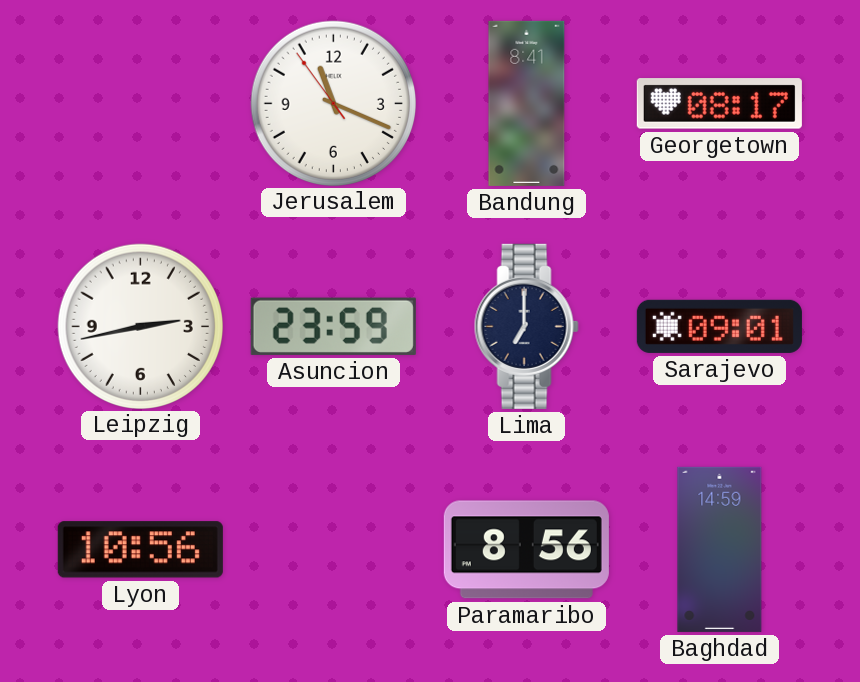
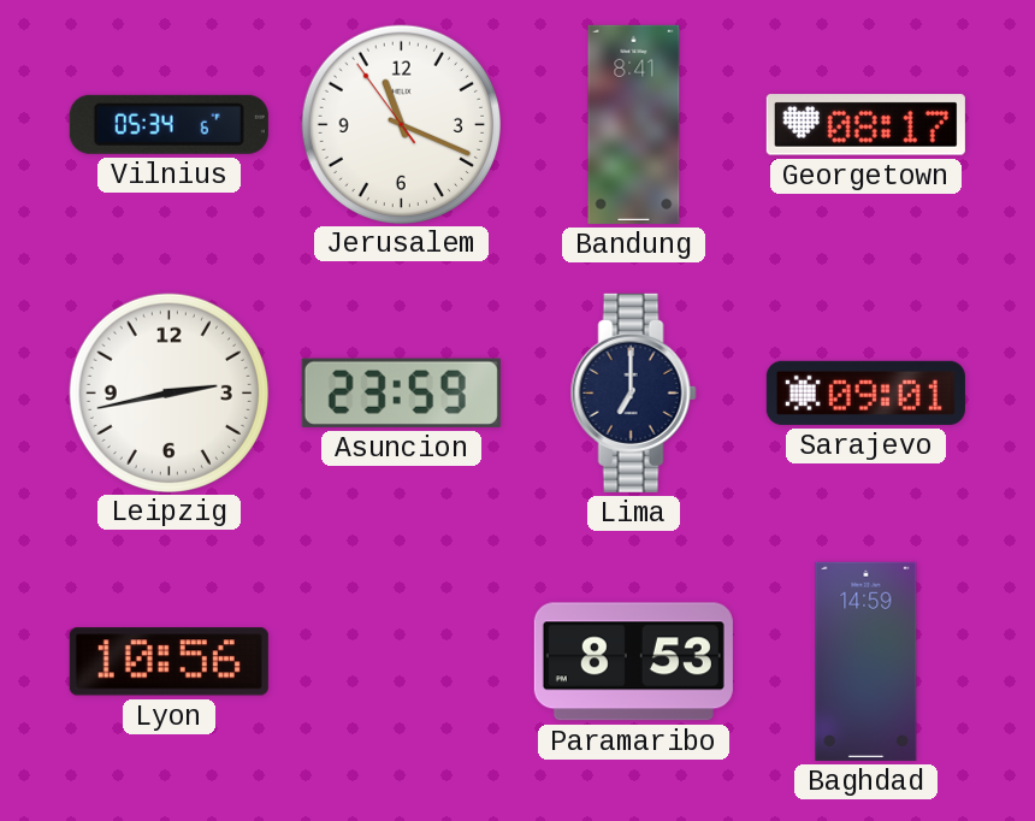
Vilnius: none -> 05:34 (168, 124)
Paramaribo: 8:56 -> 8:53 (633, 662)
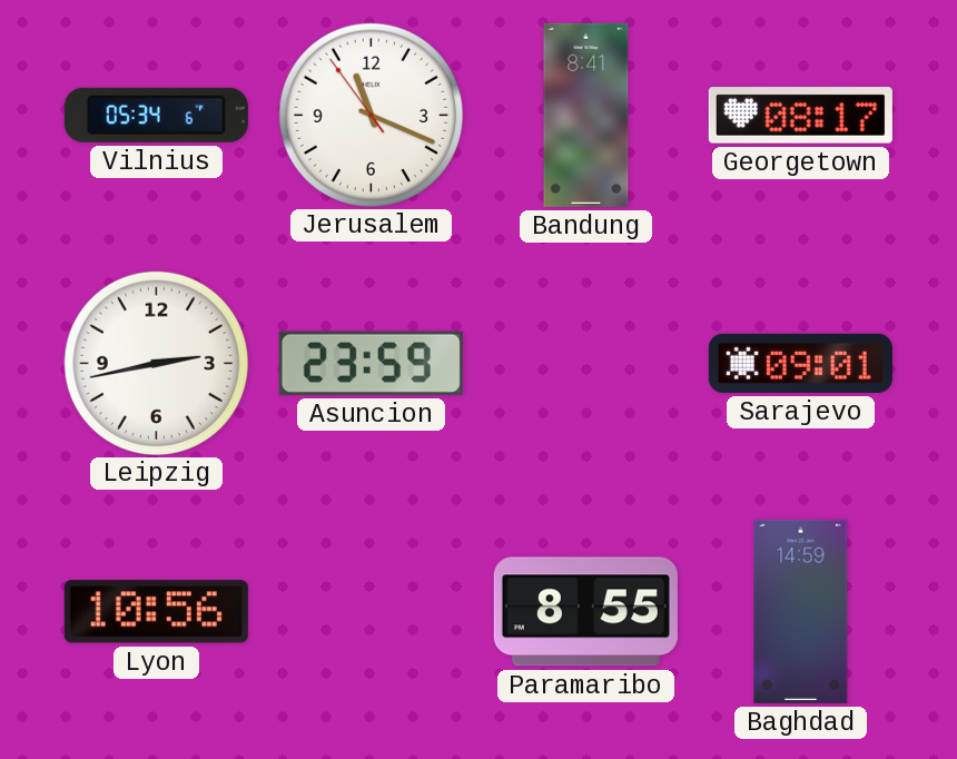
Lima: 7:00 -> none (633, 392)
Paramaribo: 8:53 -> 8:55 (585, 612)
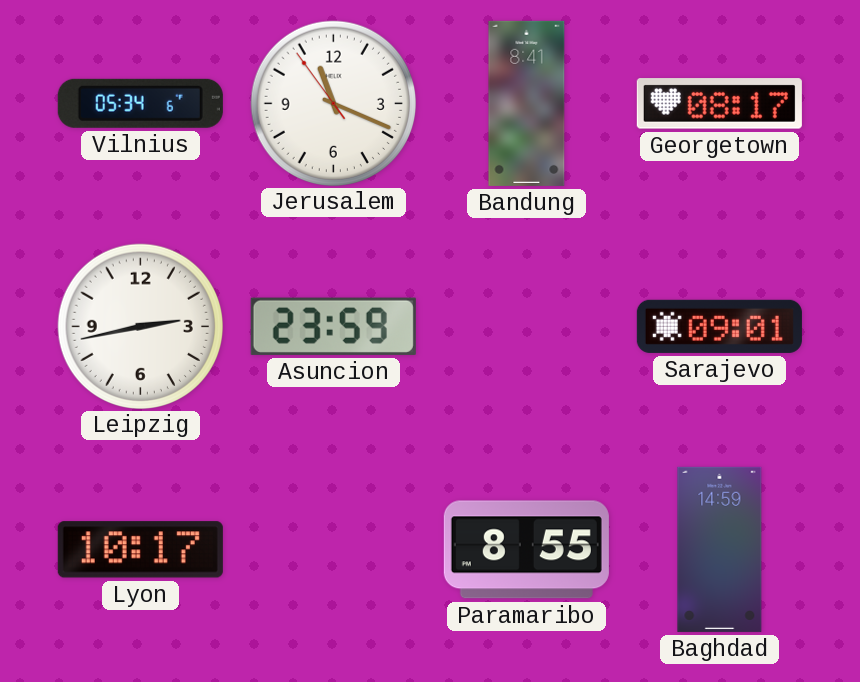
Lyon: 10:56 -> 10:17 (140, 550)
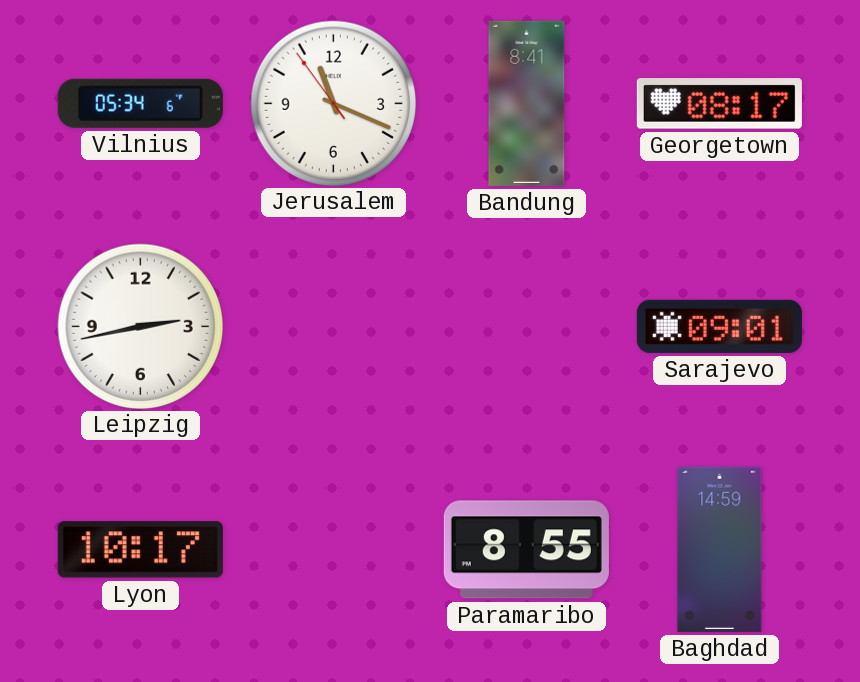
Asuncion: 23:59 -> none (333, 326)
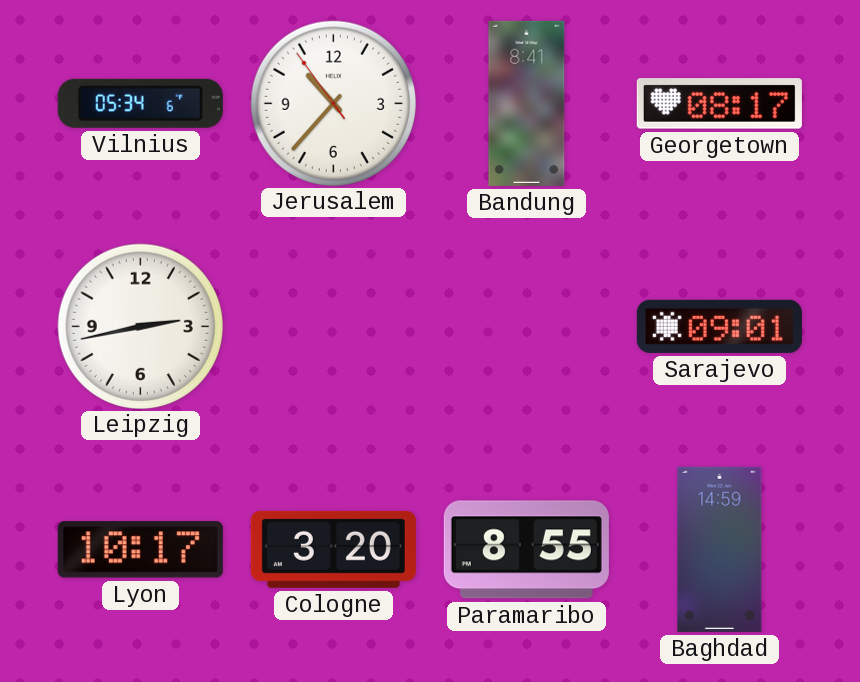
Jerusalem: 11:18 -> 10:36 (333, 103)
Cologne: none -> 3:20 (333, 549)
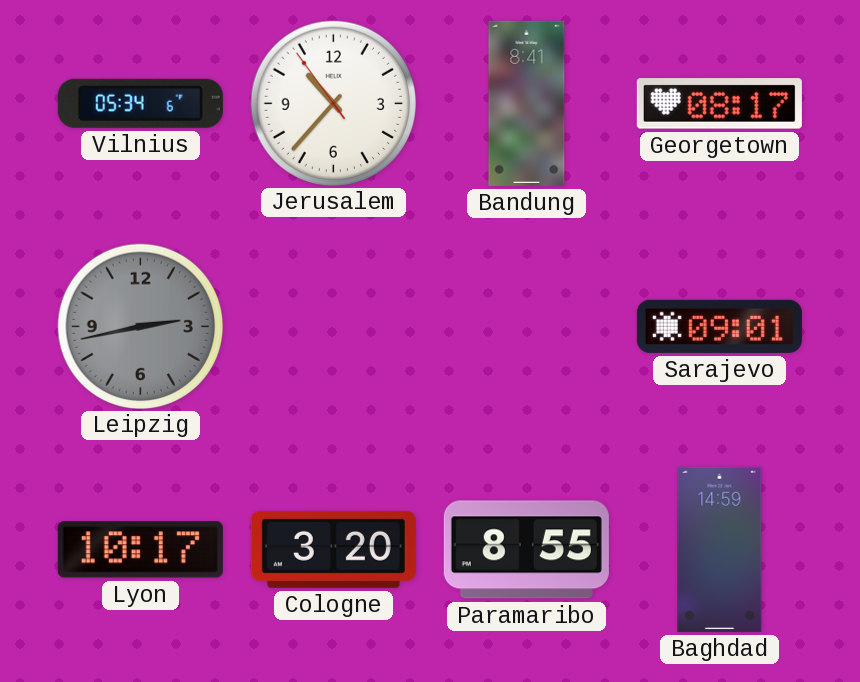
Leipzig dial: white -> grey (140, 326)
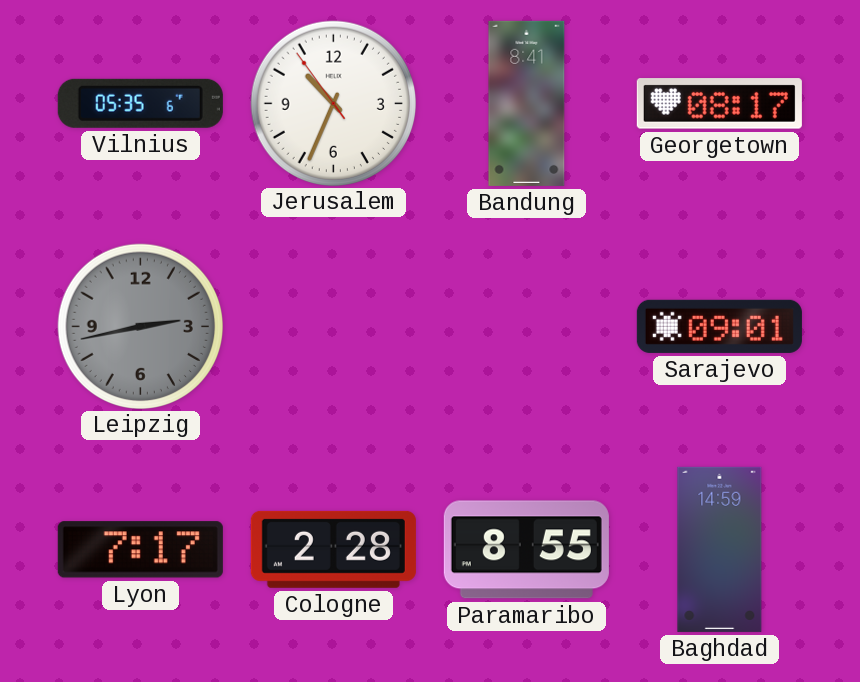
Vilnius: 05:34 -> 05:35 (140, 103)
Jerusalem: 10:36 -> 10:33 (333, 103)
Lyon: 10:17 -> 7:17 (140, 550)
Cologne: 3:20 -> 2:28 (333, 549)
